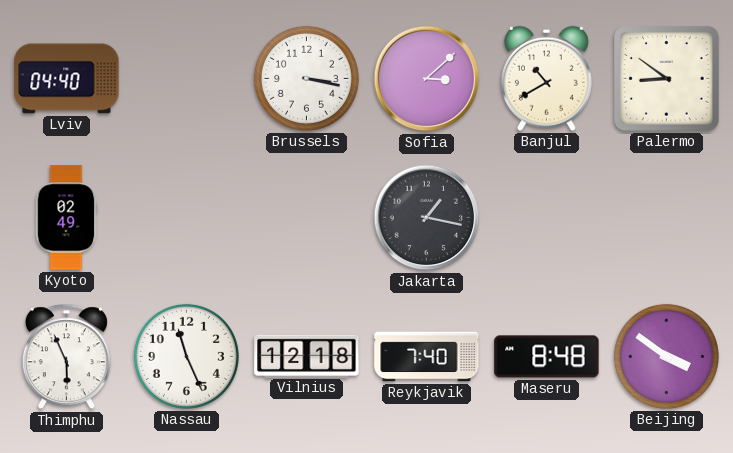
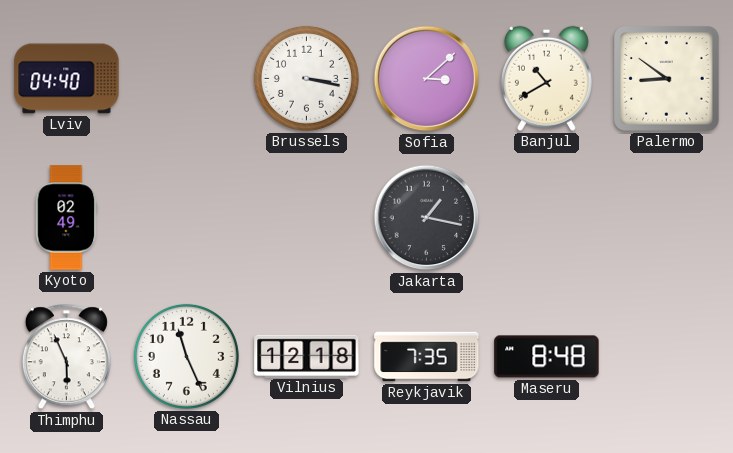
Reykjavik: 7:40 -> 7:35 (427, 357)
Beijing: 3:51 -> none (666, 356)
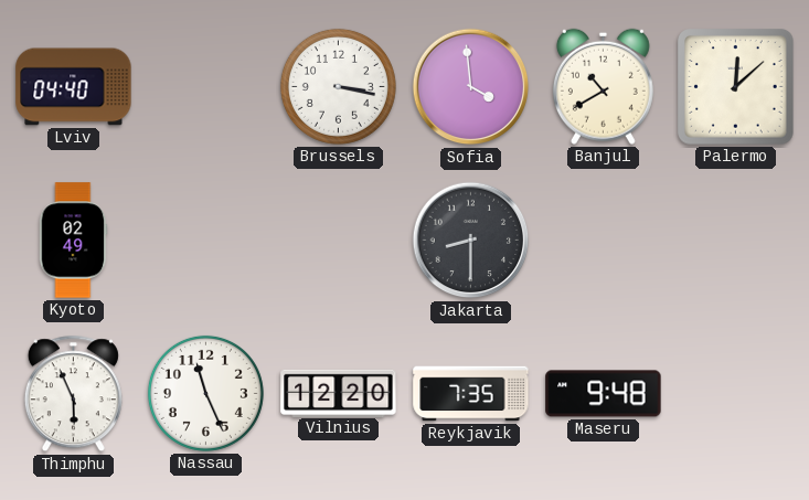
Sofia: 3:08 -> 3:59 (471, 87)
Palermo: 8:51 -> 12:08 (736, 87)
Jakarta: 1:17 -> 8:30 (471, 241)
Vilnius: 12:18 -> 12:20 (339, 393)
Maseru: 8:48 -> 9:48 (604, 394)
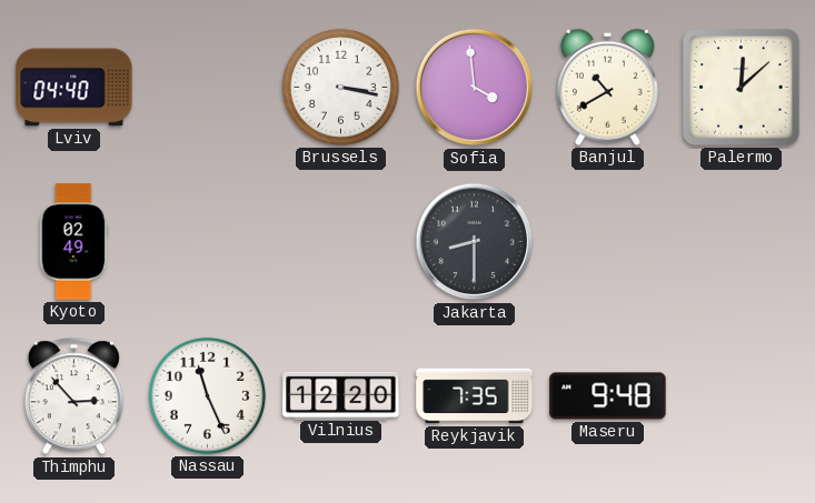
Thimphu: 5:56 -> 2:53 (73, 396)
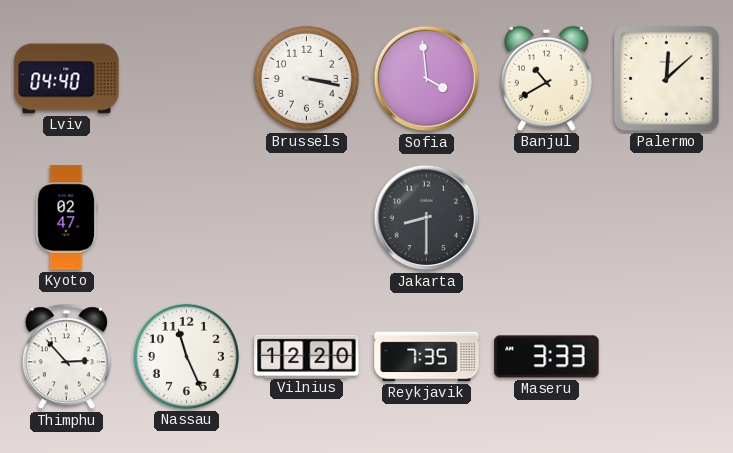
Kyoto: 02:49 -> 02:47 (67, 218)
Maseru: 9:48 -> 3:33 (547, 357)
